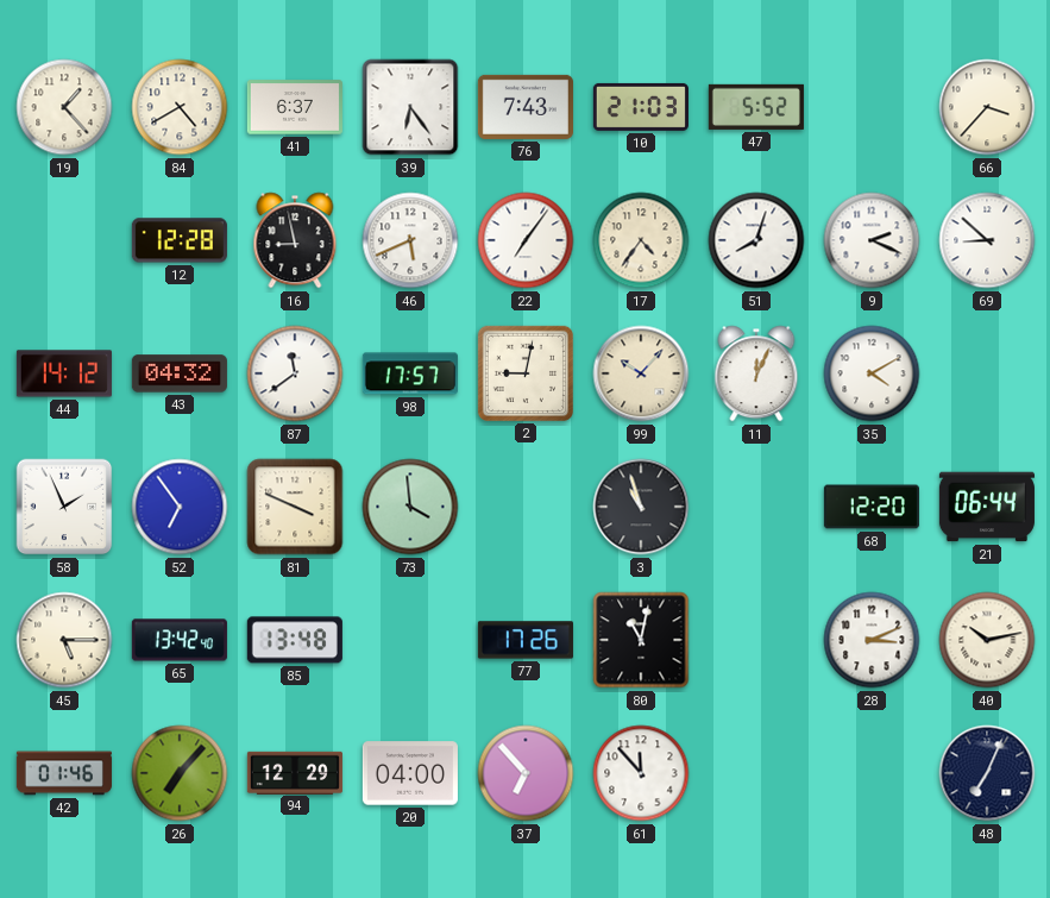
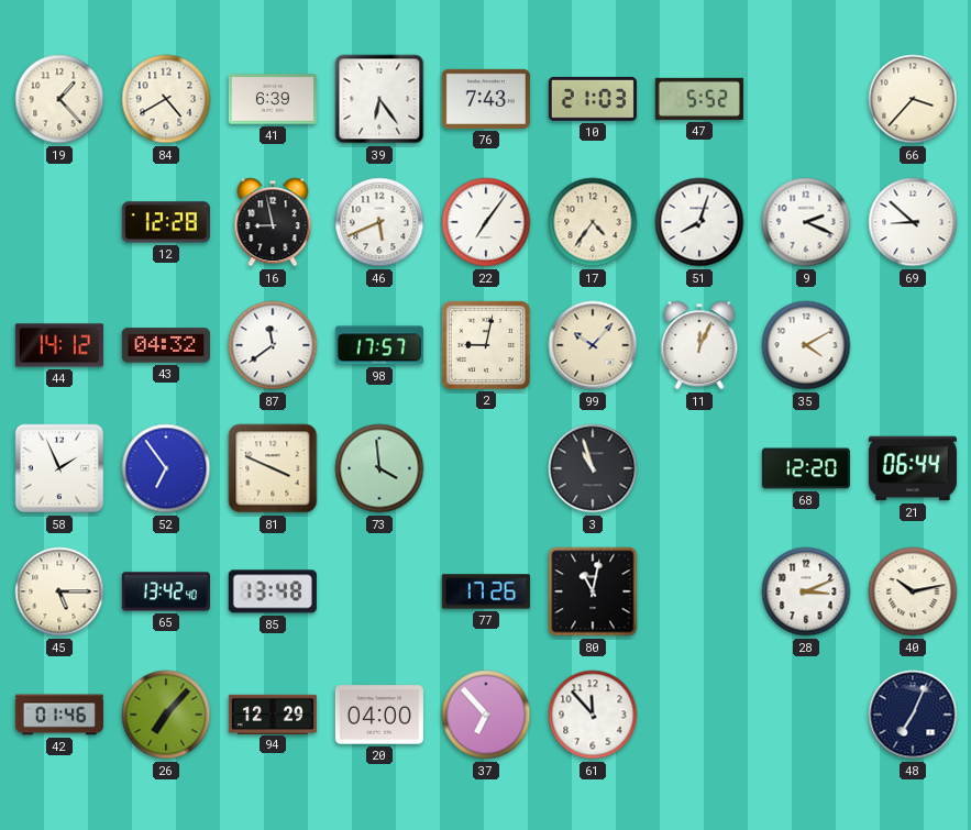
41: 6:37 -> 6:39 (273, 99)
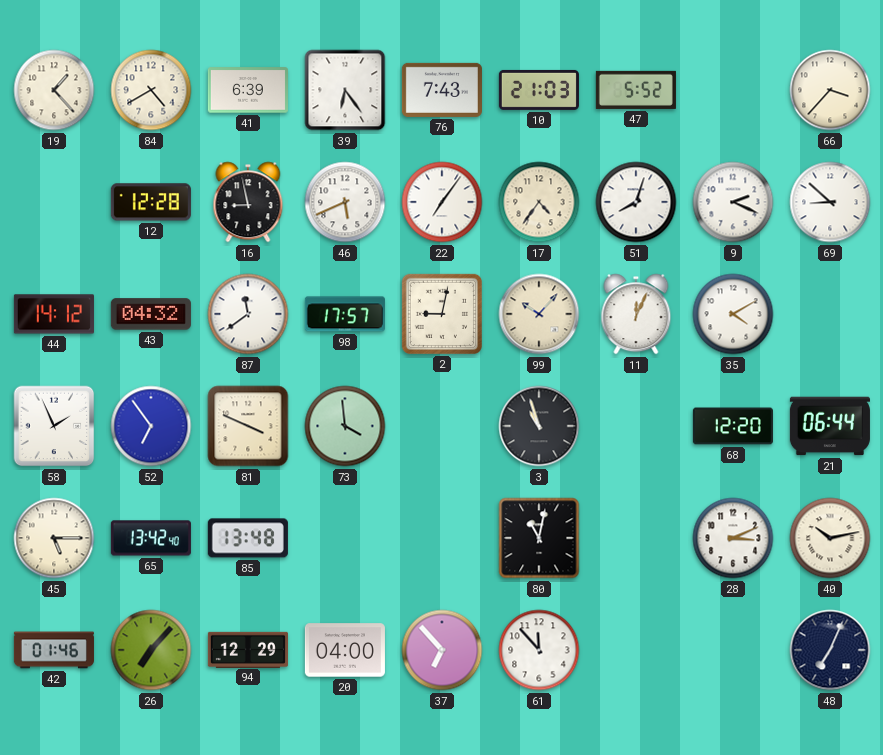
77: 17:26 -> none (486, 591)
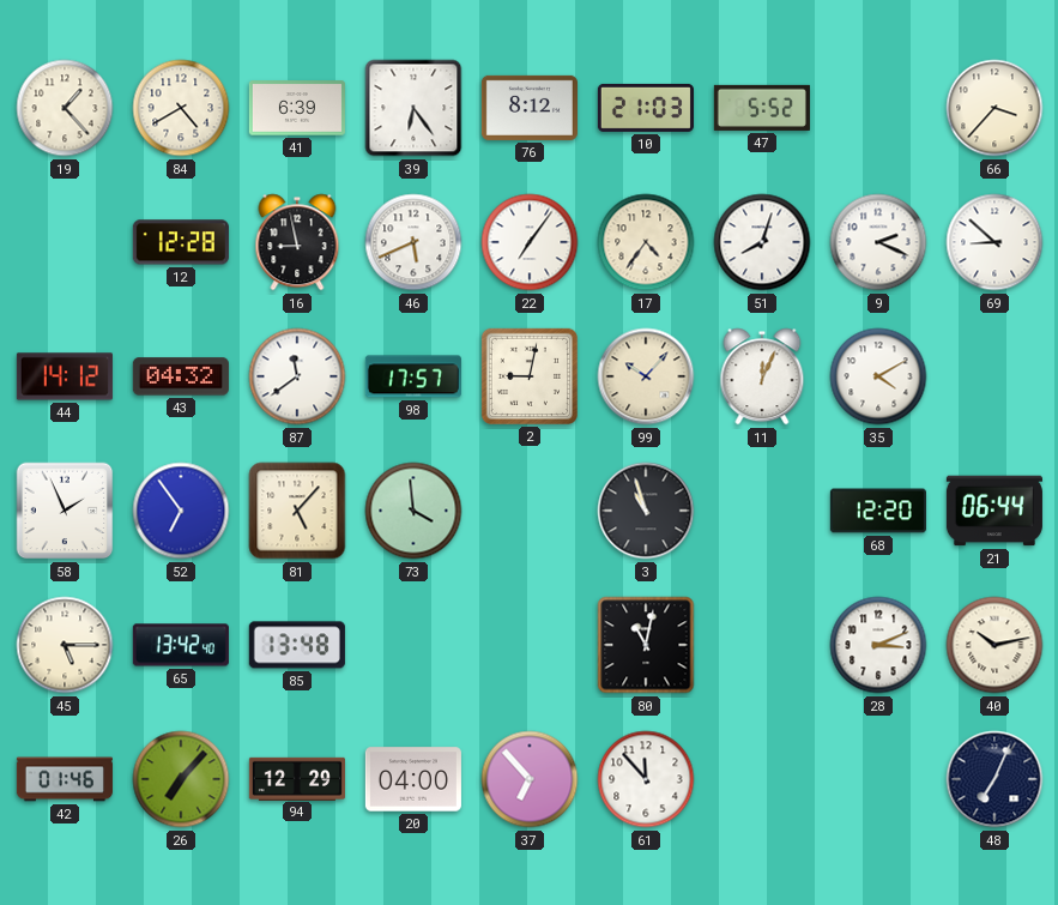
76: 7:43 -> 8:12 (530, 108)
81: 3:49 -> 5:07 (297, 511)
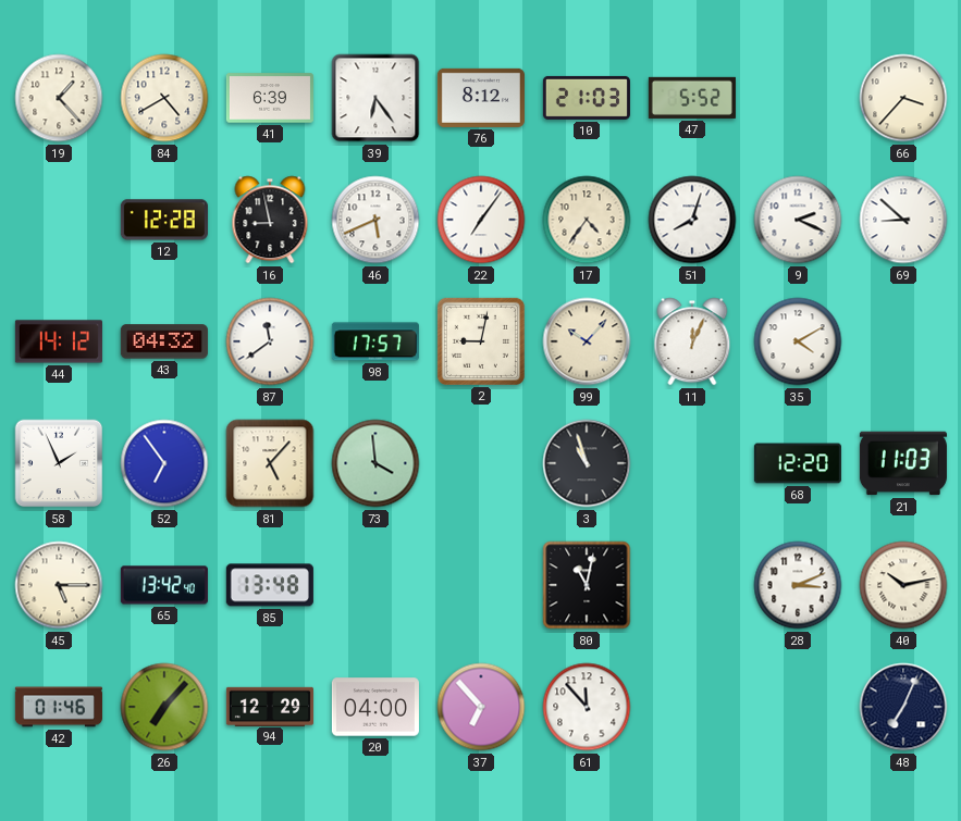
21: 06:44 -> 11:03 (903, 463)
